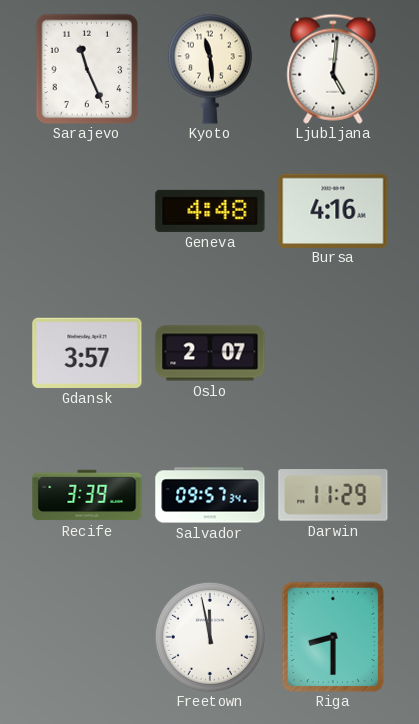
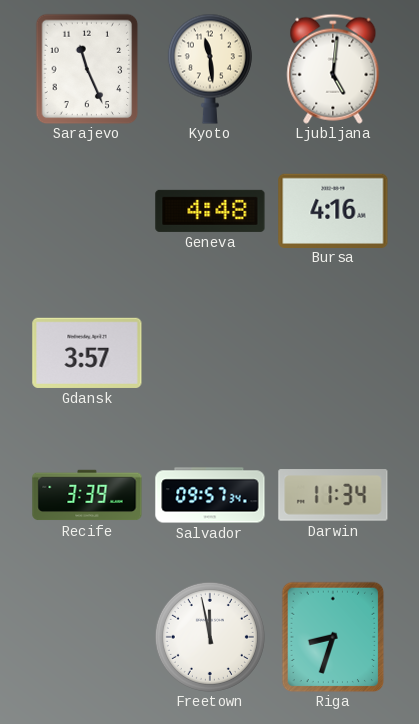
Oslo: 2:07 -> none (210, 353)
Darwin: 11:29 -> 11:34 (333, 495)
Riga: 8:30 -> 8:33 (333, 637)
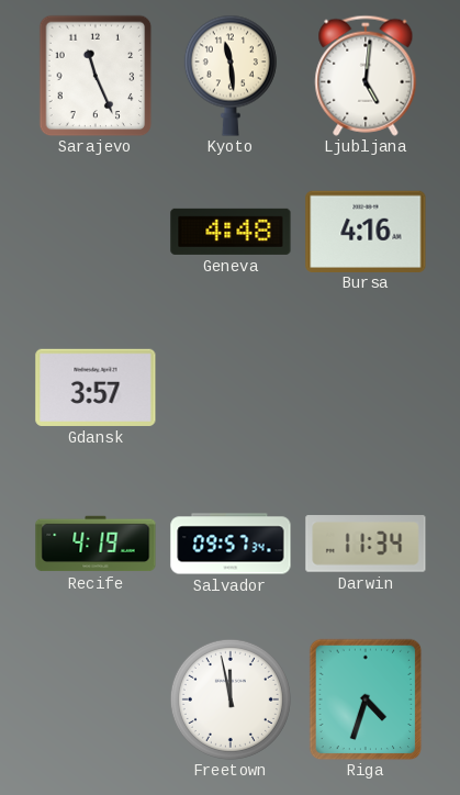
Recife: 3:39 -> 4:19 (96, 544)
Riga: 8:33 -> 4:33 (366, 699)
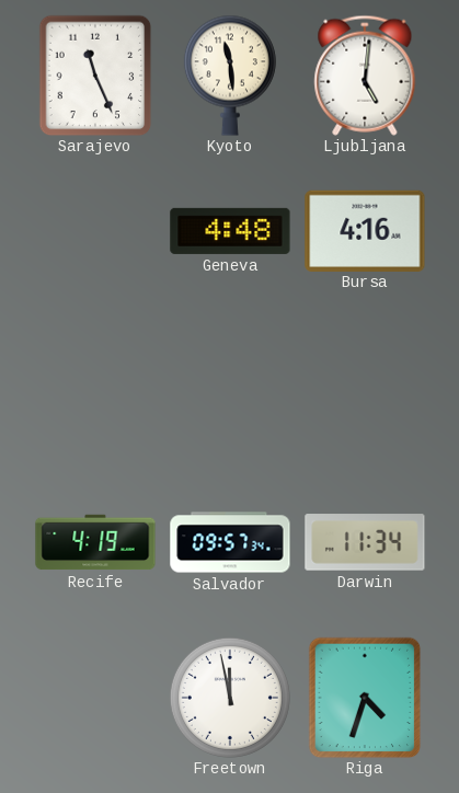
Gdansk: 3:57 -> none (96, 388)
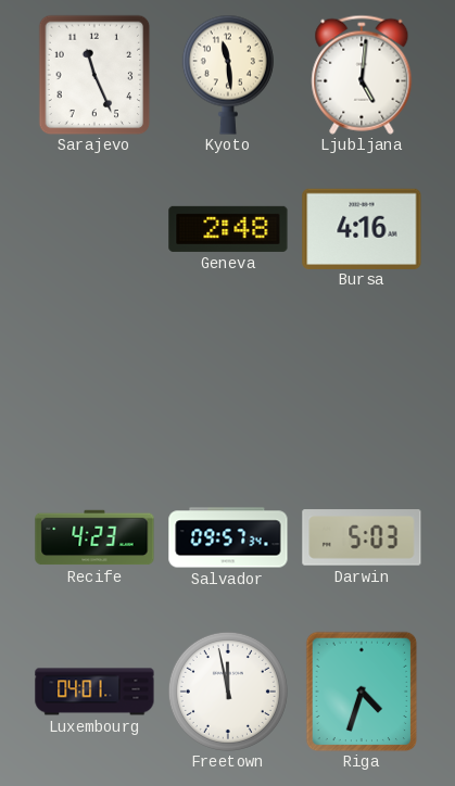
Geneva: 4:48 -> 2:48 (228, 229)
Recife: 4:19 -> 4:23 (94, 537)
Darwin: 11:34 -> 5:03 (362, 537)
Luxembourg: none -> 04:01 (94, 692)
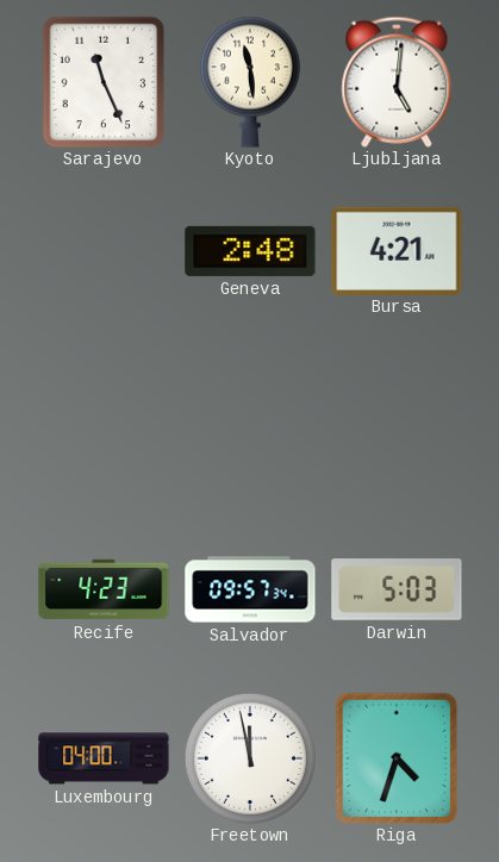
Bursa: 4:16 -> 4:21 (397, 250)
Luxembourg: 04:01 -> 04:00 (104, 758)
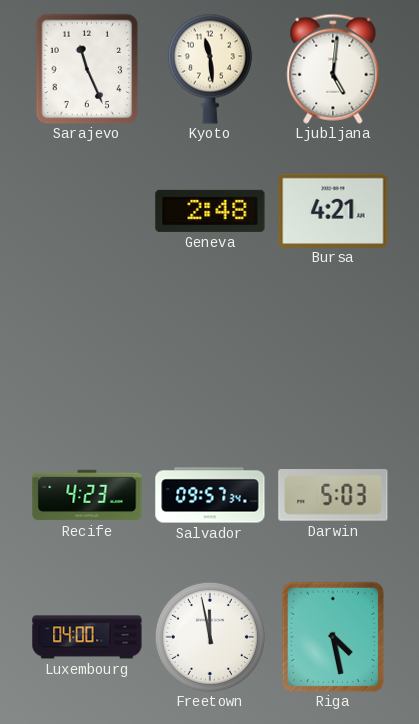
Riga: 4:33 -> 4:28 (333, 637)
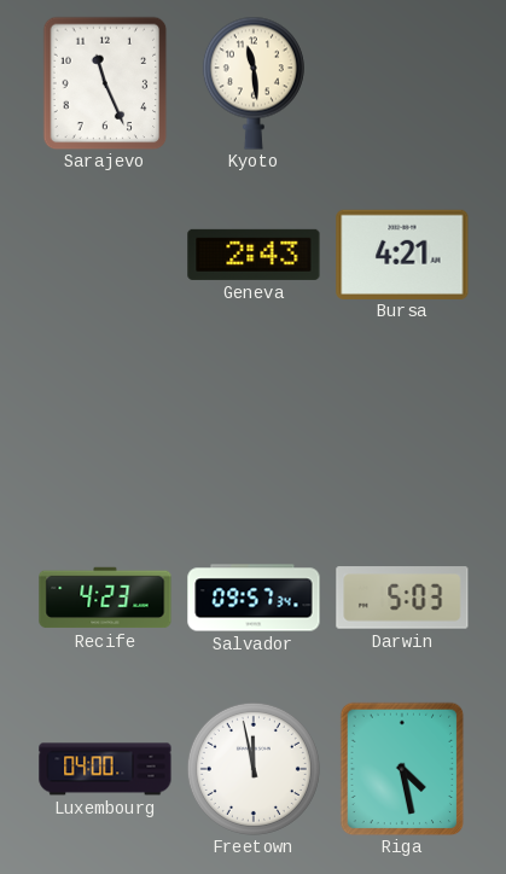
Ljubljana: 5:01 -> none (333, 69)
Geneva: 2:48 -> 2:43 (254, 255)
